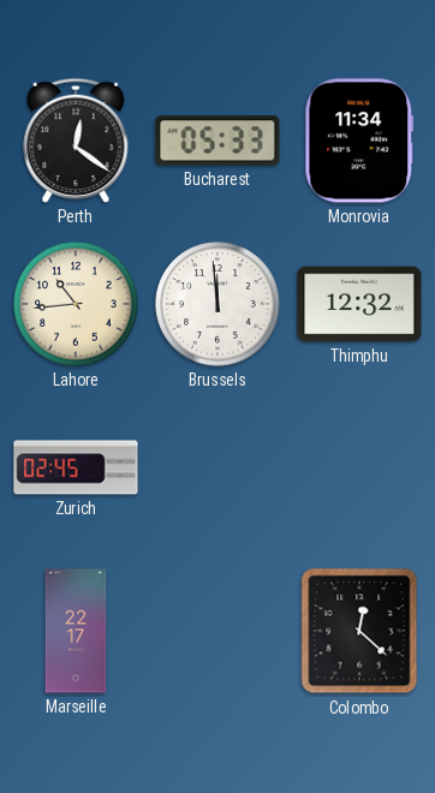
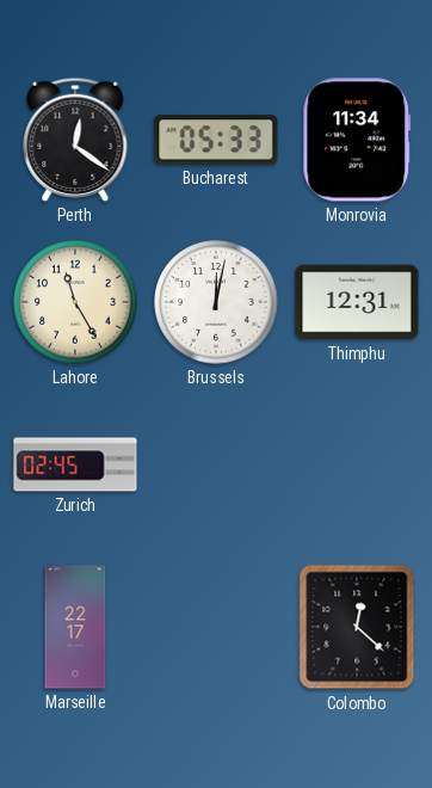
Lahore: 10:44 -> 11:25 (75, 302)
Brussels: 11:59 -> 12:02 (216, 302)
Thimphu: 12:32 -> 12:31 (357, 302)
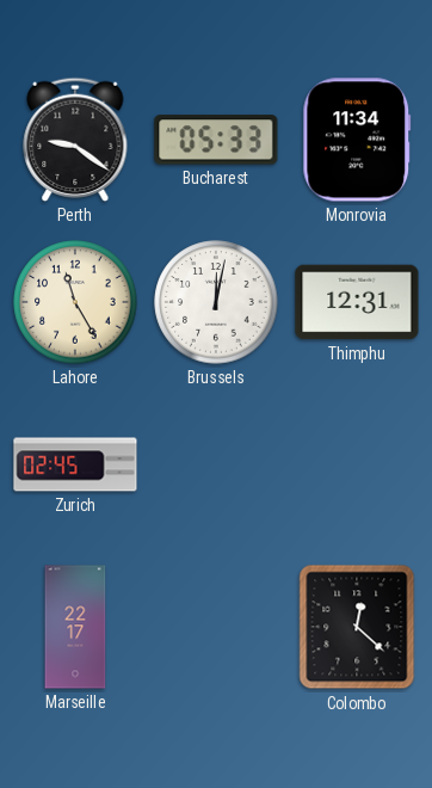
Perth: 12:21 -> 9:21 (75, 140)
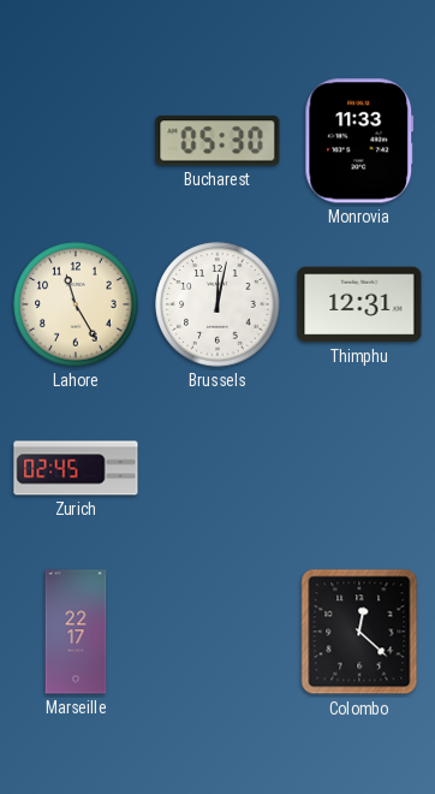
Perth: 9:21 -> none (75, 140)
Bucharest: 05:33 -> 05:30 (218, 141)
Monrovia: 11:34 -> 11:33 (359, 141)
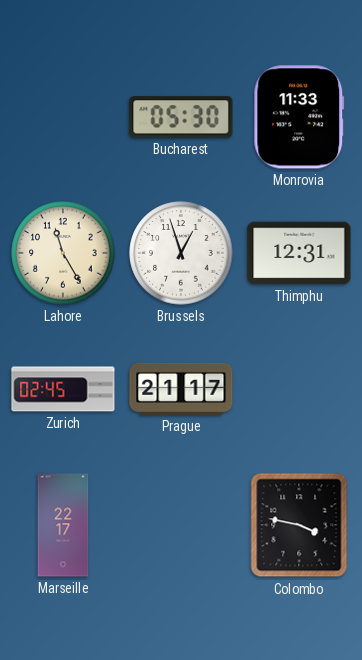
Brussels: 12:02 -> 12:57 (181, 253)
Prague: none -> 21:17 (181, 389)
Colombo: 12:22 -> 3:47 (299, 525)
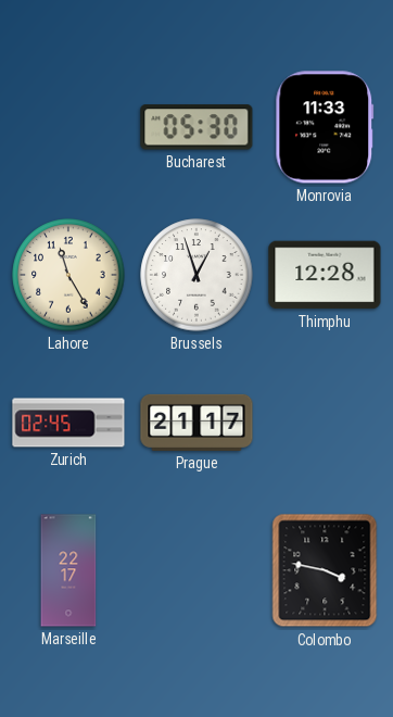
Thimphu: 12:31 -> 12:28 (325, 275)
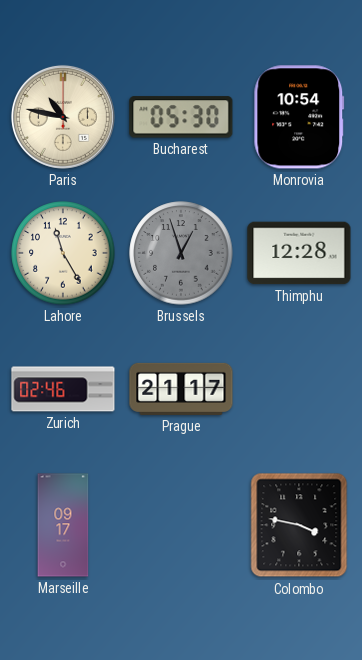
Paris: none -> 10:47 (63, 117)
Monrovia: 11:33 -> 10:54 (299, 117)
Brussels dial: white -> grey (181, 253)
Zurich: 02:45 -> 02:46 (63, 389)
Marseille: 22:17 -> 09:17 (63, 525)
